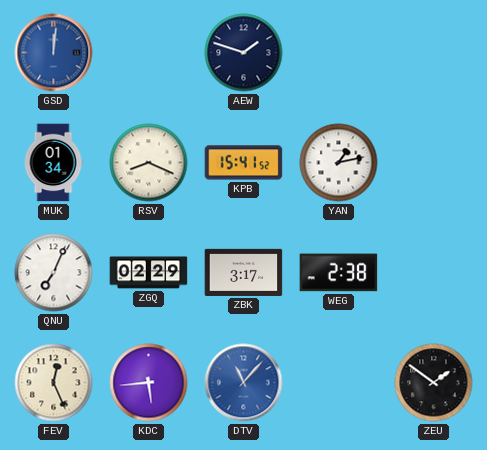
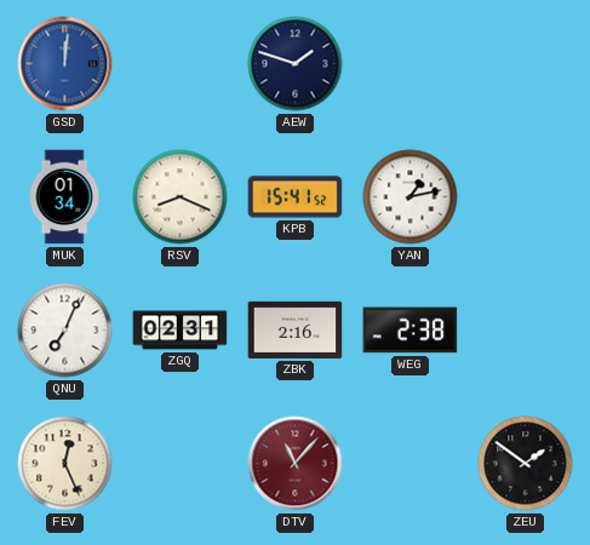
ZGQ: 02:29 -> 02:31 (181, 331)
ZBK: 3:17 -> 2:16 (296, 329)
KDC: 5:44 -> none (149, 383)
DTV dial: blue -> burgundy (296, 464)
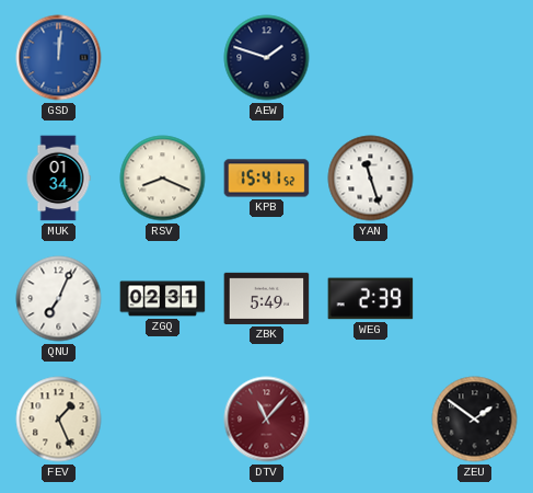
YAN: 1:13 -> 11:27 (371, 179)
ZBK: 2:16 -> 5:49 (267, 298)
WEG: 2:38 -> 2:39 (371, 299)
FEV: 12:26 -> 1:26 (59, 420)
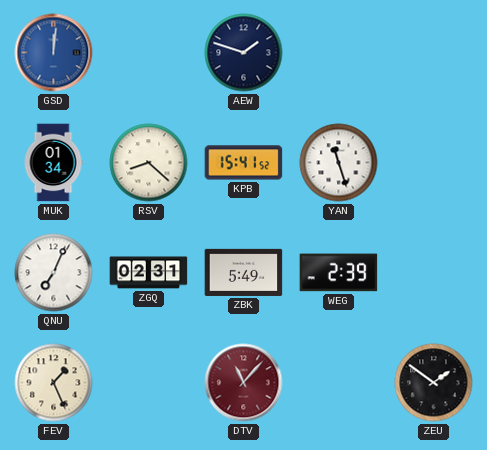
RSV: 8:19 -> 8:22 (149, 163)
